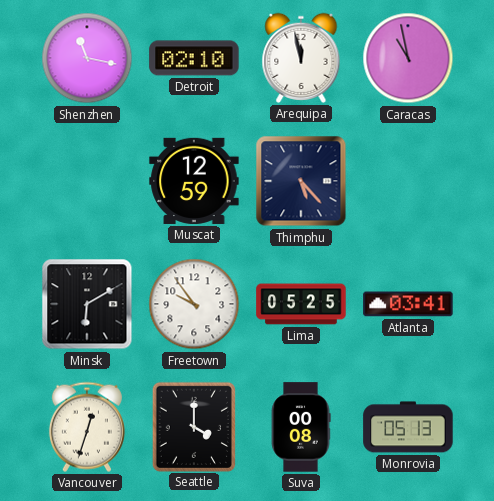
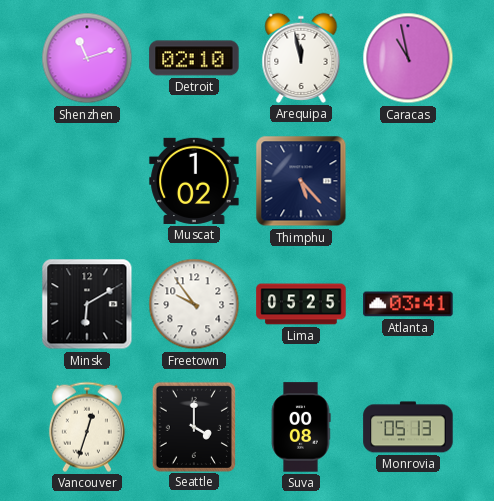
Shenzhen: 11:17 -> 11:12 (87, 58)
Muscat: 12:59 -> 1:02 (194, 181)
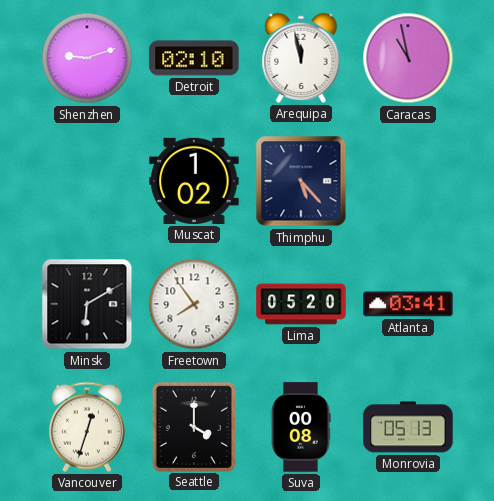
Shenzhen: 11:12 -> 9:12 (87, 58)
Freetown: 9:54 -> 7:54 (194, 304)
Lima: 05:25 -> 05:20 (301, 304)
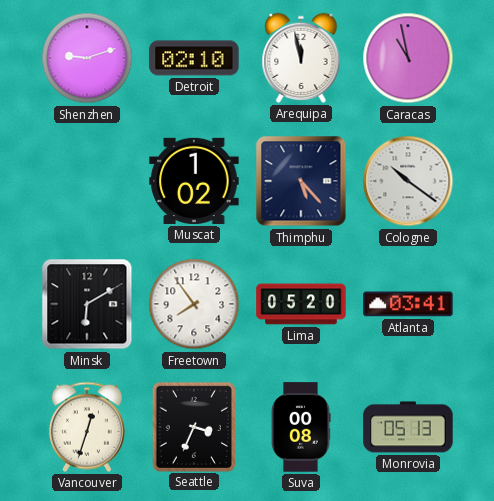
Cologne: none -> 10:21 (408, 181)
Seattle: 4:00 -> 3:34 (194, 426)
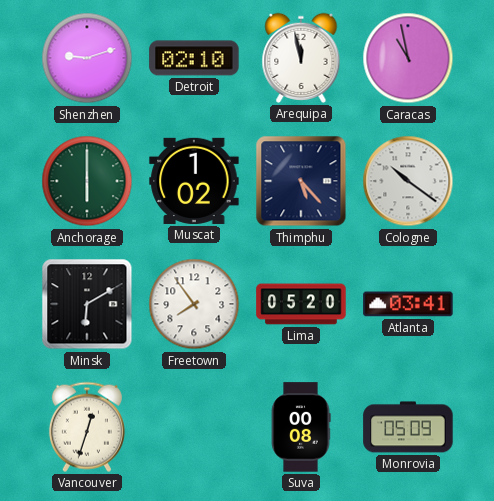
Anchorage: none -> 6:00 (87, 181)
Seattle: 3:34 -> none (194, 426)
Monrovia: 05:13 -> 05:09 (408, 427)
